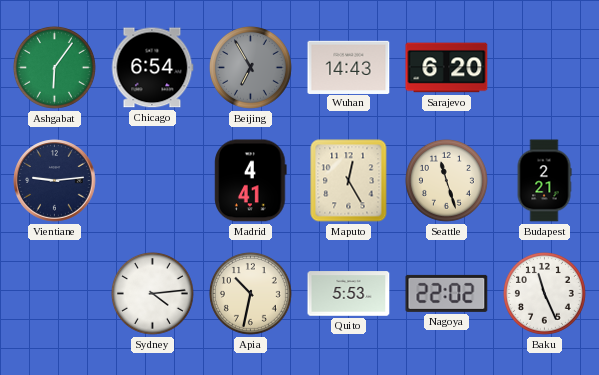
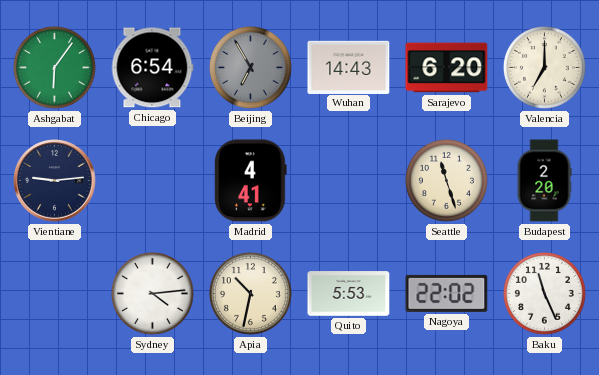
Valencia: none -> 7:00 (544, 67)
Maputo: 12:25 -> none (349, 181)
Budapest: 2:21 -> 2:20 (544, 181)
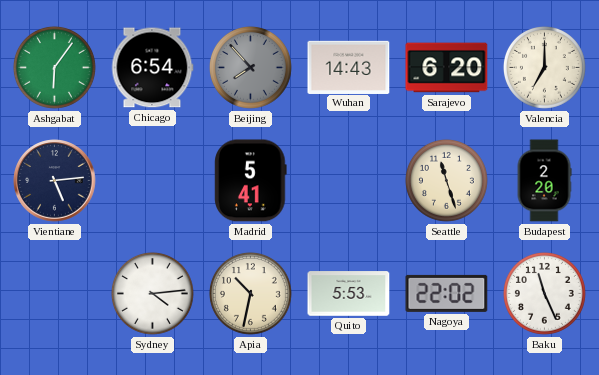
Beijing: 6:55 -> 7:53 (250, 67)
Vientiane: 9:14 -> 5:14 (55, 181)
Madrid: 4:41 -> 5:41 (251, 181)
